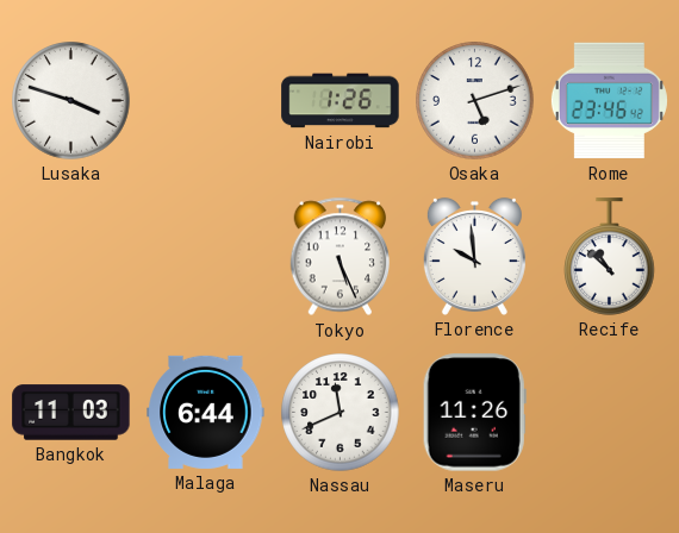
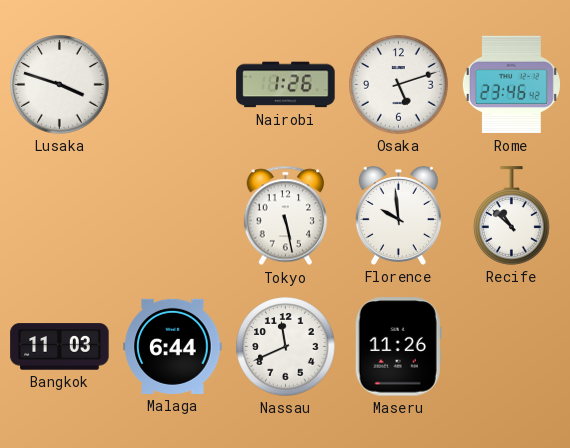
Tokyo: 5:26 -> 5:28 (286, 216)
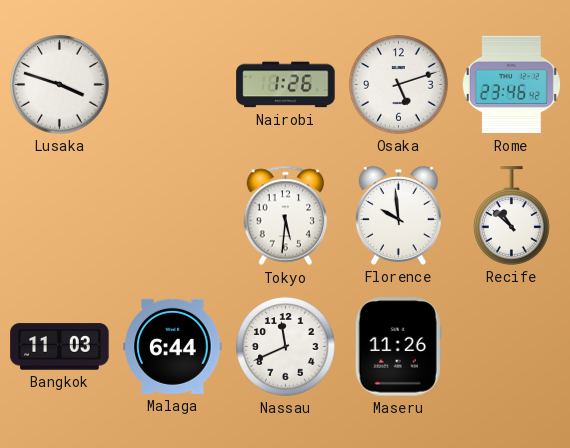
Tokyo: 5:28 -> 5:31 (286, 216)
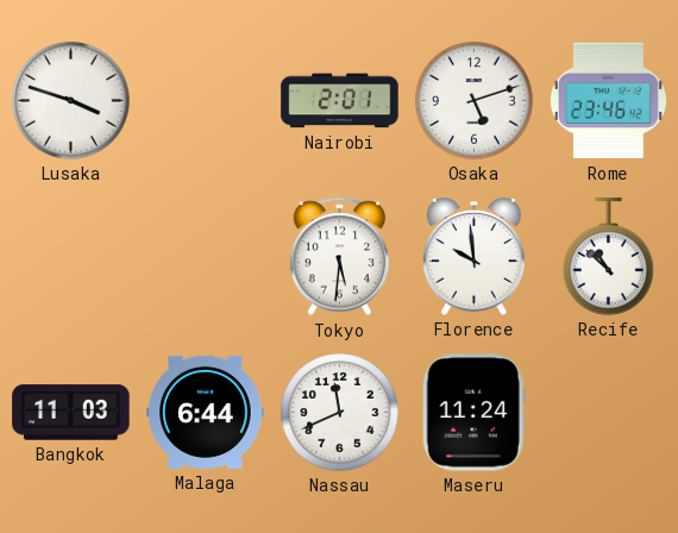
Nairobi: 1:26 -> 2:01 (340, 101)
Maseru: 11:26 -> 11:24 (473, 413)
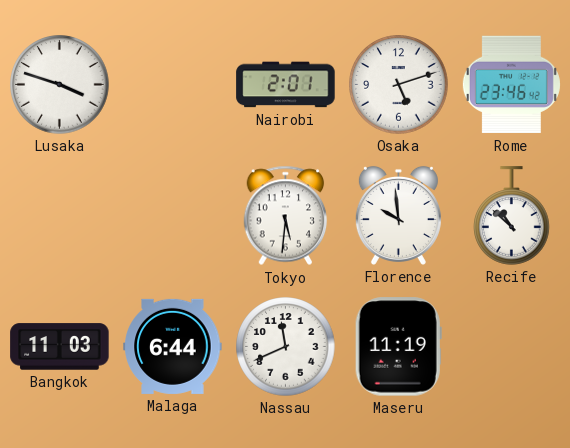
Maseru: 11:24 -> 11:19 (398, 347)
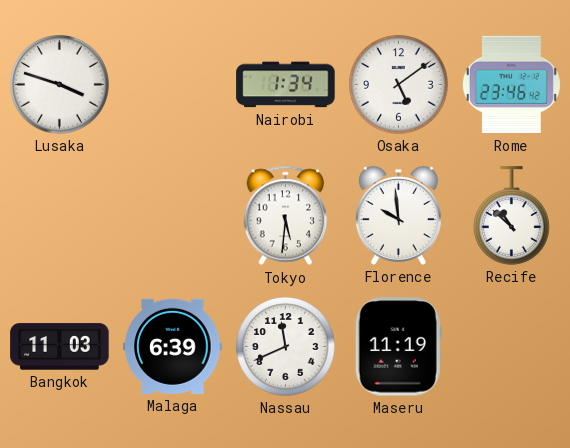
Nairobi: 2:01 -> 1:34 (286, 85)
Osaka: 5:12 -> 5:09 (399, 85)
Malaga: 6:44 -> 6:39 (173, 346)
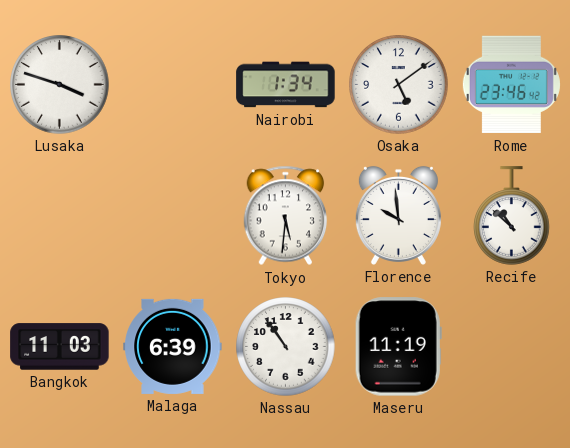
Nassau: 11:41 -> 10:54 (286, 347)
